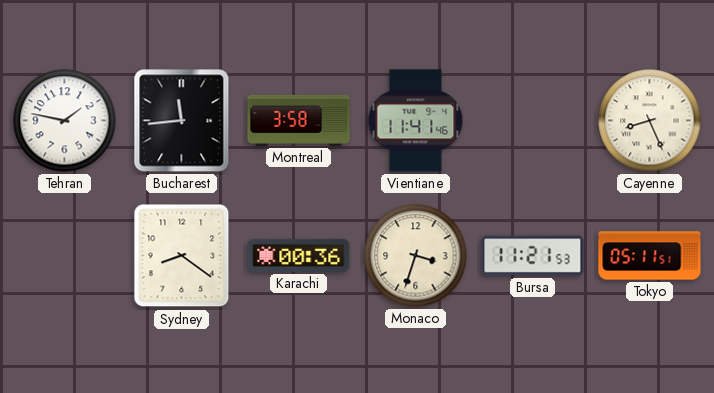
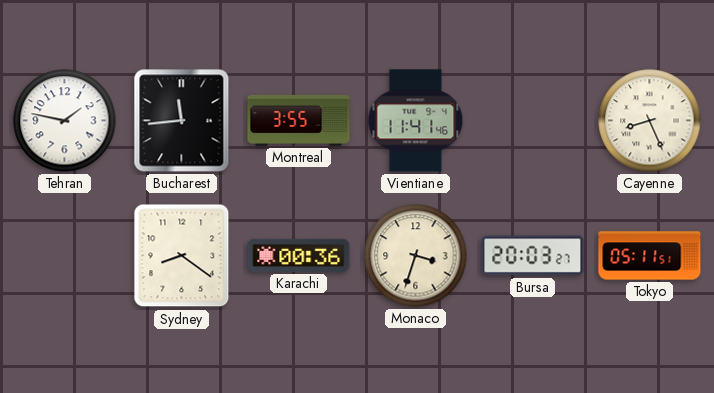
Montreal: 3:58 -> 3:55 (299, 120)
Bursa: 11:21 -> 20:03 (533, 256)
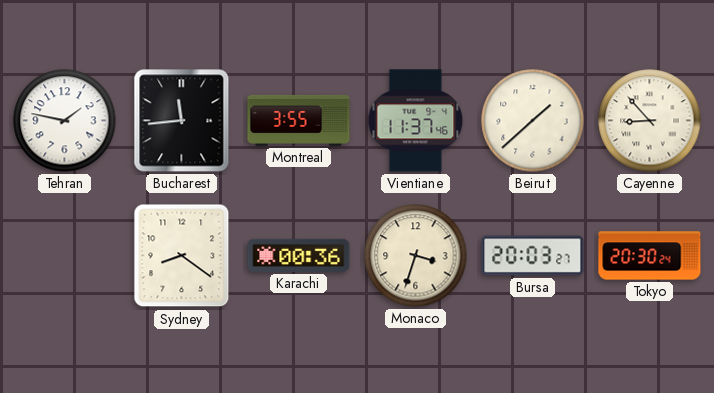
Vientiane: 11:41 -> 11:37 (416, 121)
Beirut: none -> 1:38 (533, 121)
Cayenne: 8:26 -> 8:53 (650, 121)
Tokyo: 05:11 -> 20:30 (650, 256)
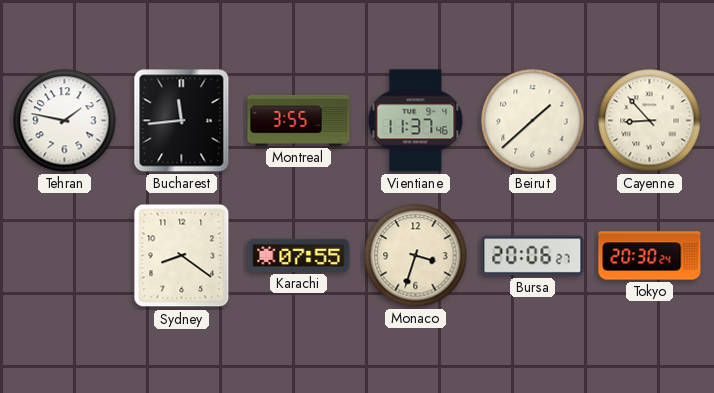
Karachi: 00:36 -> 07:55 (299, 255)
Bursa: 20:03 -> 20:06 (533, 256)
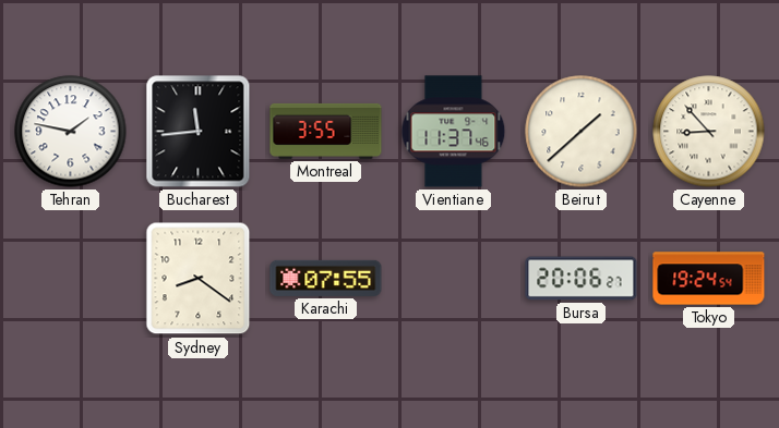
Monaco: 3:33 -> none (416, 256)
Tokyo: 20:30 -> 19:24 (709, 279)
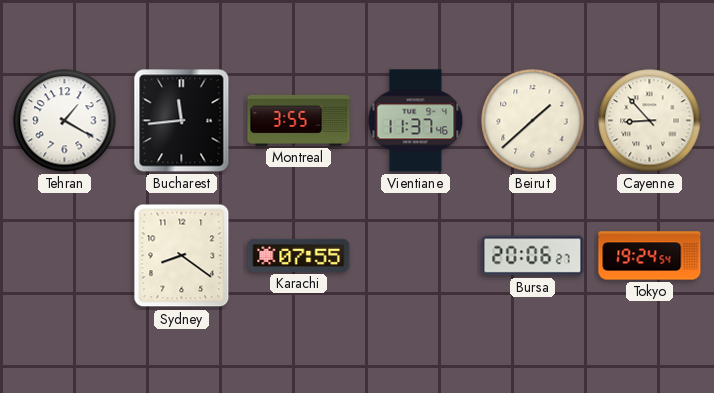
Tehran: 1:47 -> 1:20 (65, 121)
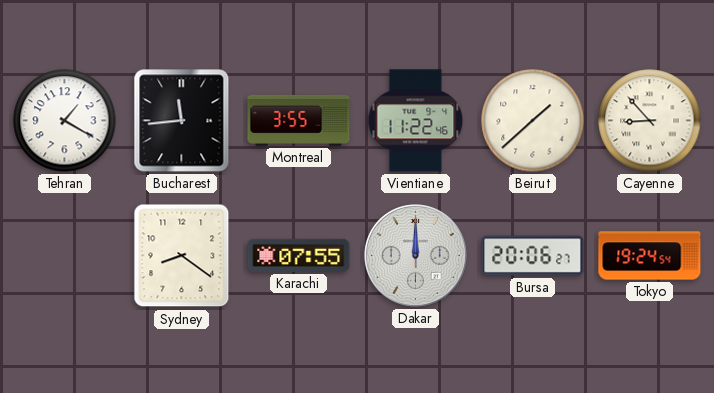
Vientiane: 11:37 -> 11:22 (416, 121)
Dakar: none -> 12:00 (416, 256)
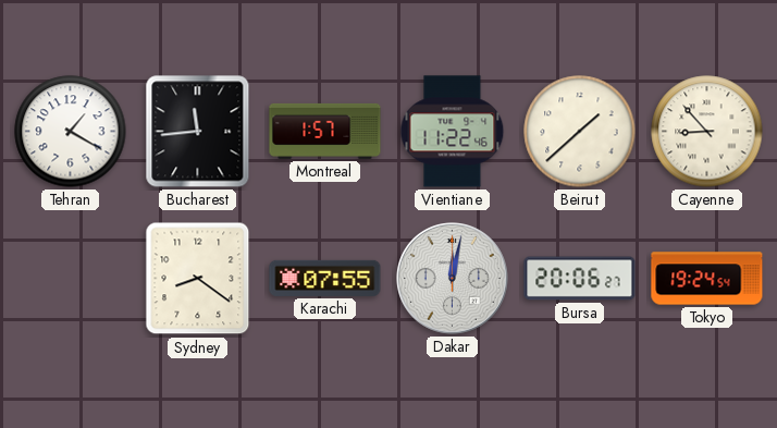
Montreal: 3:55 -> 1:57 (325, 131)
Dakar: 12:00 -> 12:02 (453, 279)
